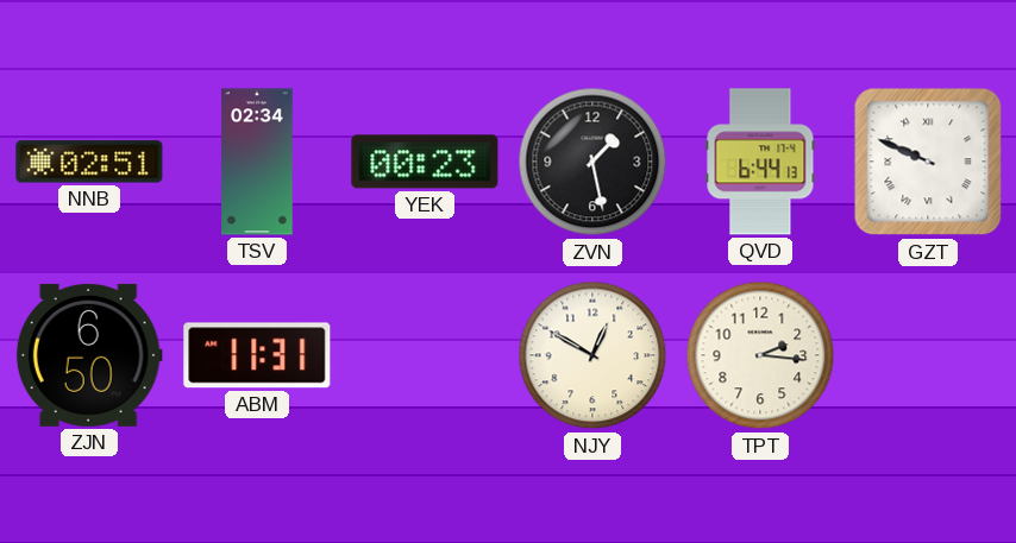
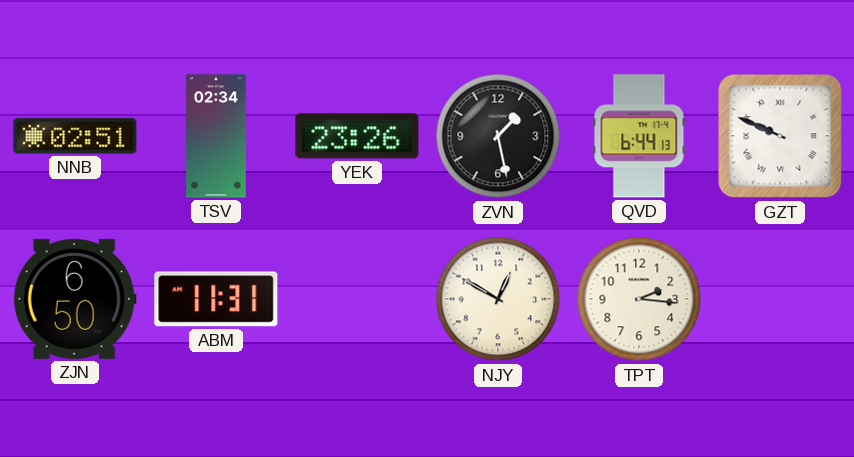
YEK: 00:23 -> 23:26 (357, 136)
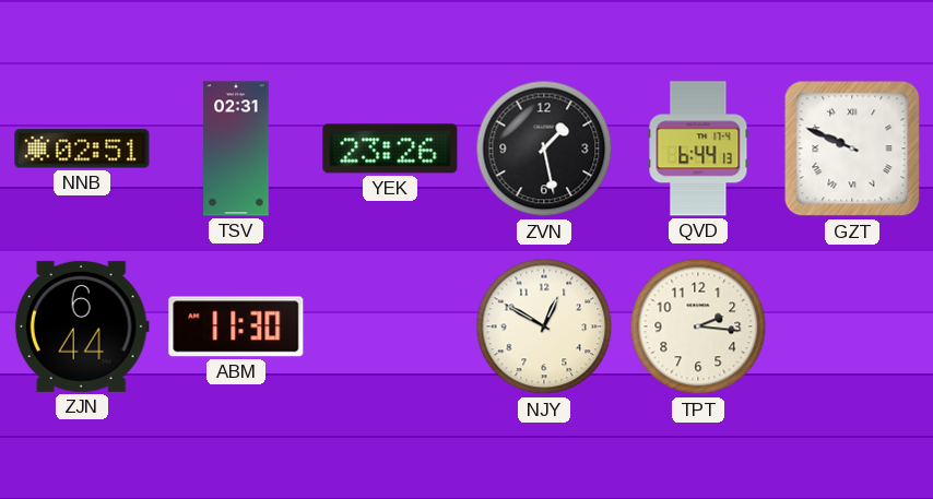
TSV: 02:34 -> 02:31 (236, 148)
ZJN: 6:50 -> 6:44 (82, 326)
ABM: 11:31 -> 11:30 (236, 326)
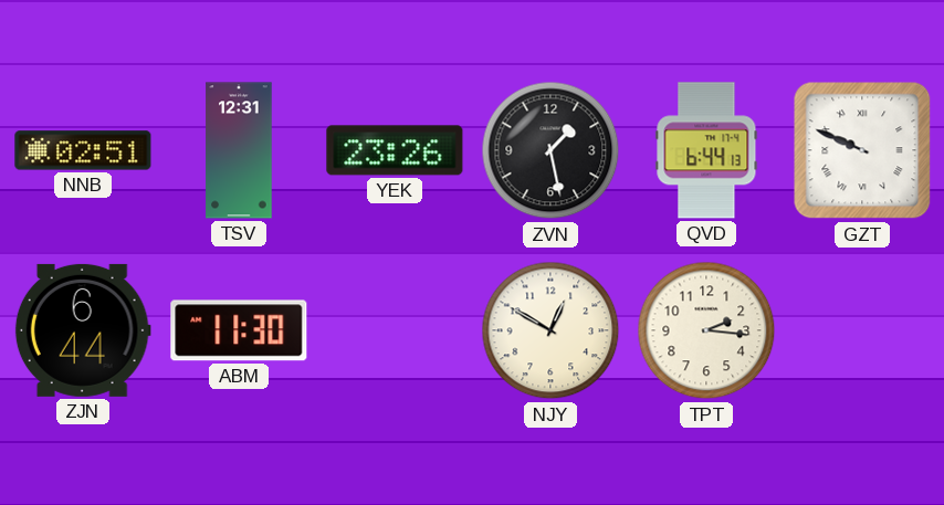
TSV: 02:31 -> 12:31 (239, 150)
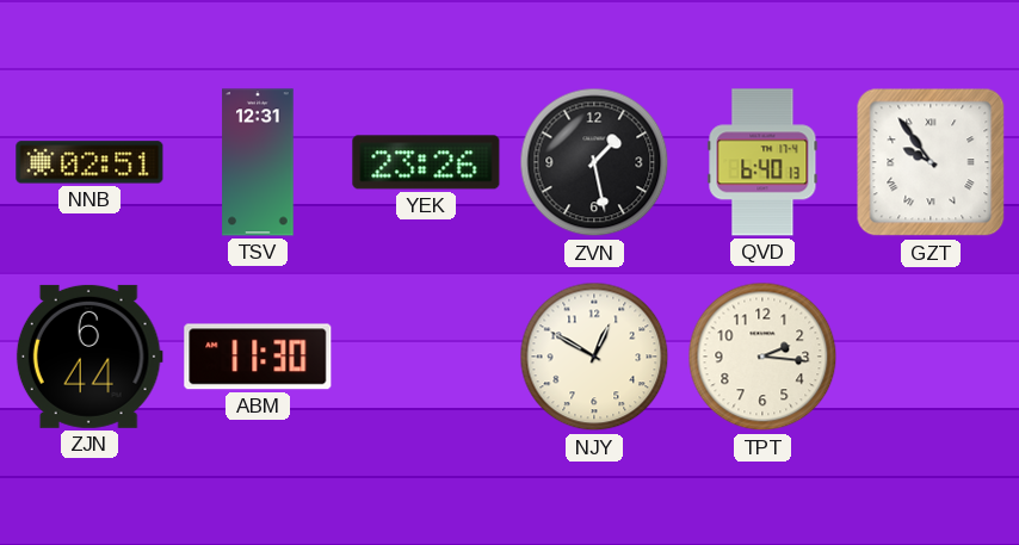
QVD: 6:44 -> 6:40 (762, 162)
GZT: 9:49 -> 9:54 (931, 162)
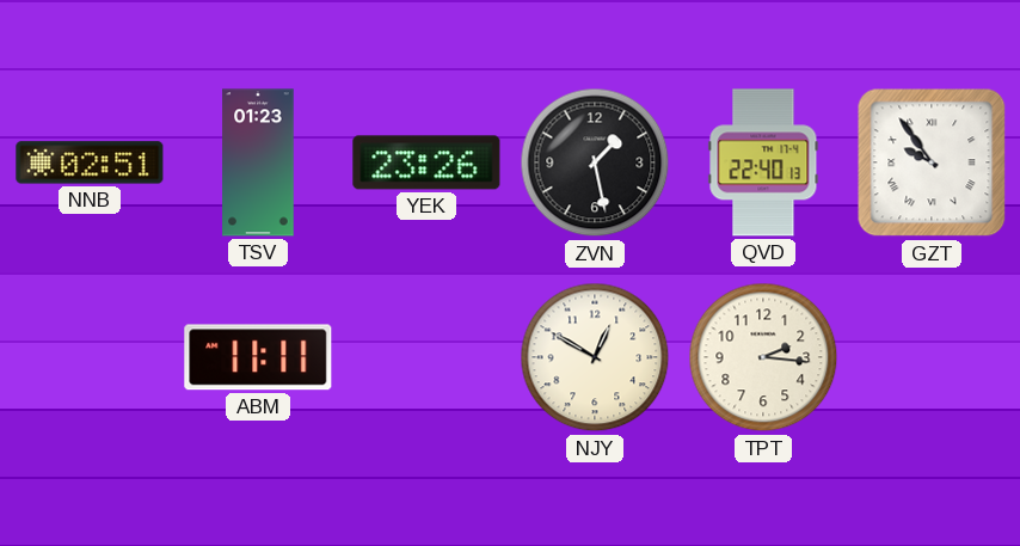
TSV: 12:31 -> 01:23 (258, 162)
QVD: 6:40 -> 22:40 (763, 162)
ZJN: 6:44 -> none (89, 357)
ABM: 11:30 -> 11:11 (258, 357)
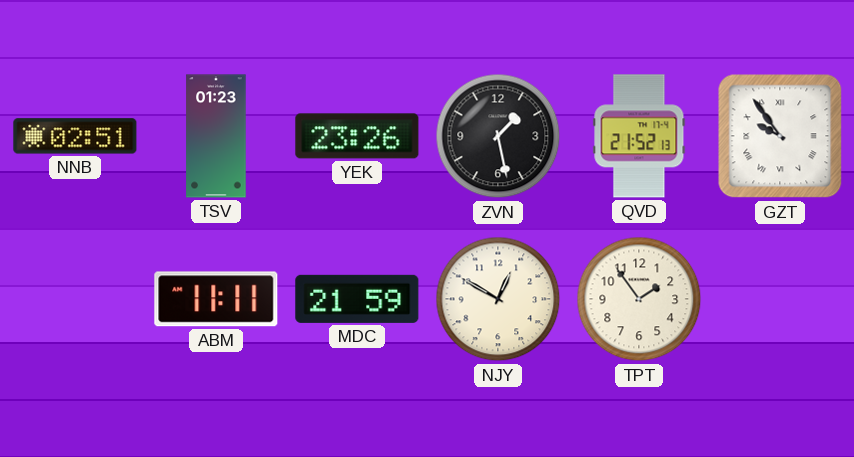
QVD: 22:40 -> 21:52 (639, 136)
MDC: none -> 21:59 (357, 299)
TPT: 2:16 -> 1:54 (639, 299)
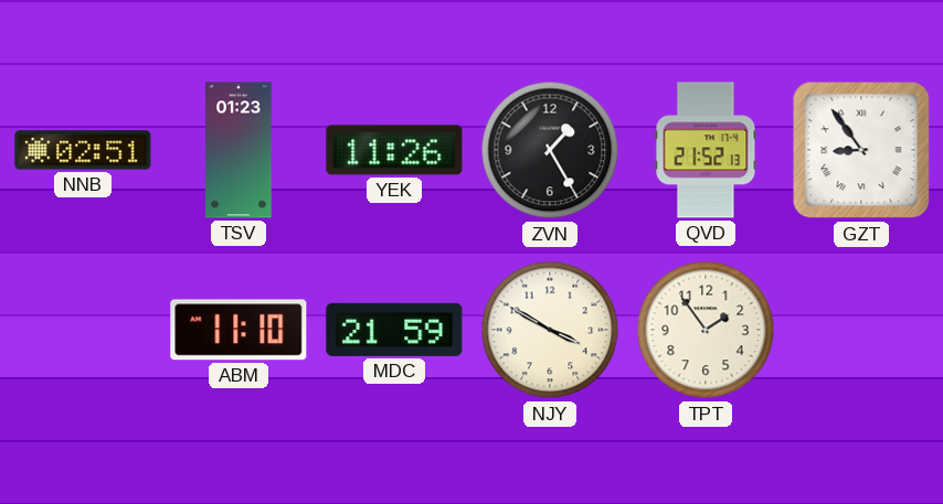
YEK: 23:26 -> 11:26 (394, 150)
ZVN: 1:28 -> 1:25 (550, 150)
GZT: 9:54 -> 8:54 (861, 150)
ABM: 11:11 -> 11:10 (239, 330)
NJY: 12:50 -> 3:50 (550, 330)
